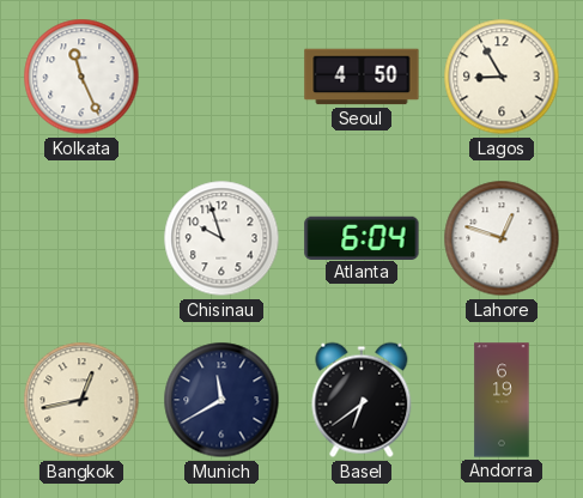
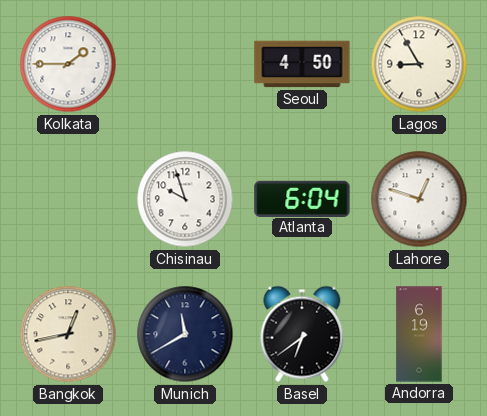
Kolkata: 11:26 -> 1:45 (68, 64)
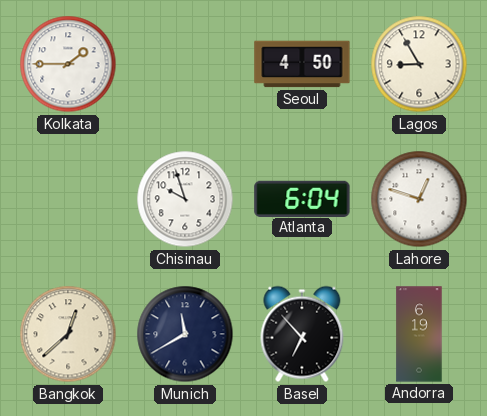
Bangkok: 12:43 -> 12:38 (68, 334)
Basel: 6:39 -> 6:53 (302, 334)
